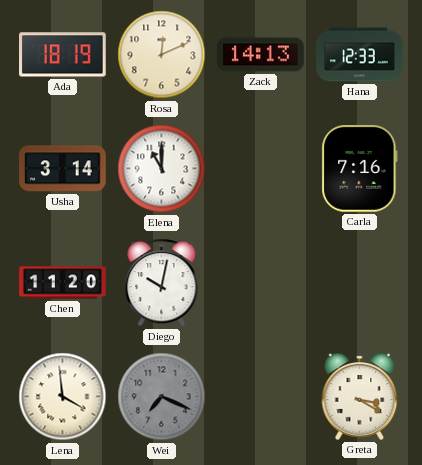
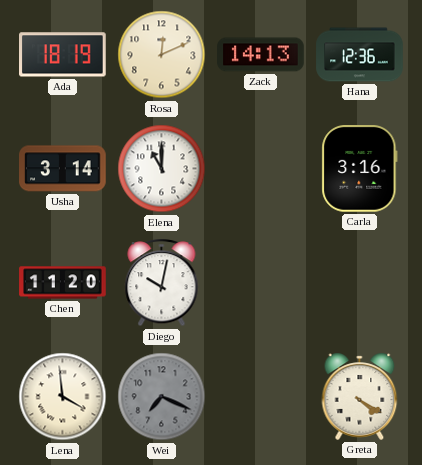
Hana: 12:33 -> 12:36 (360, 55)
Carla: 7:16 -> 3:16 (360, 169)
Greta: 3:20 -> 4:20 (360, 396)
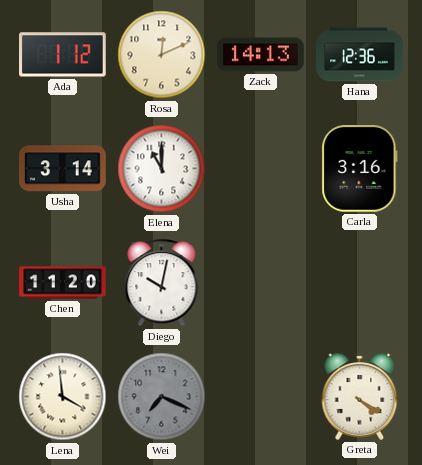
Ada: 18:19 -> 1:12 (63, 55)
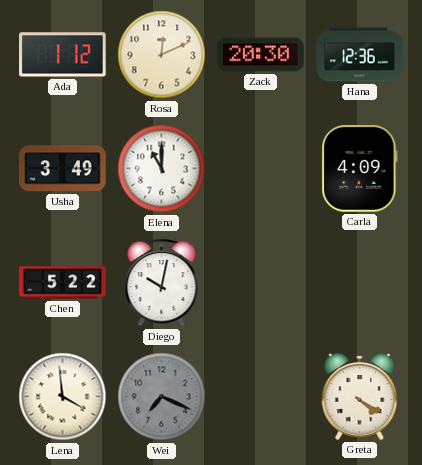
Zack: 14:13 -> 20:30 (261, 55)
Usha: 3:14 -> 3:49 (63, 169)
Carla: 3:16 -> 4:09 (360, 169)
Chen: 11:20 -> 5:22 (63, 283)
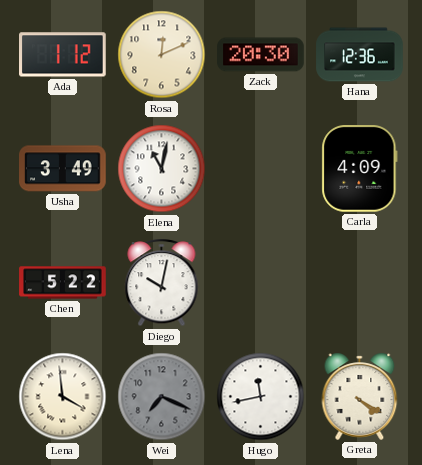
Elena: 11:00 -> 11:02 (162, 169)
Hugo: none -> 11:43 (261, 397)
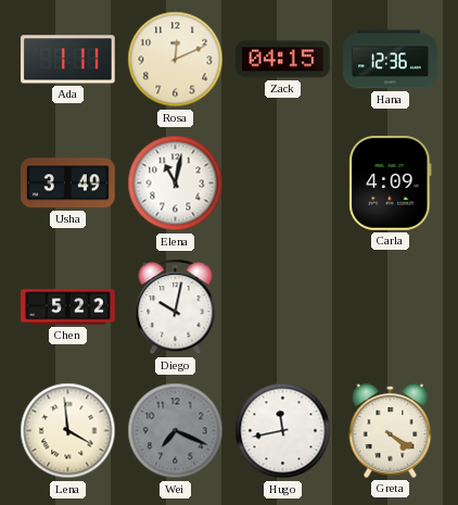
Ada: 1:12 -> 1:11 (68, 60)
Zack: 20:30 -> 04:15 (283, 60)
